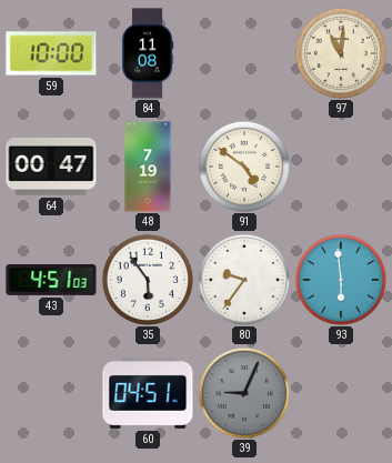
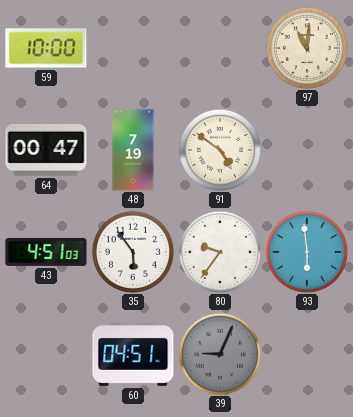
84: 11:08 -> none (148, 53)
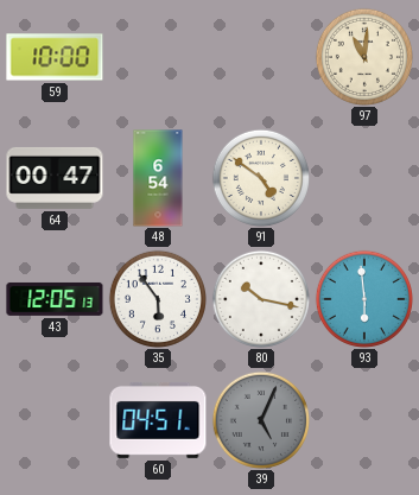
48: 7:19 -> 6:54 (158, 178)
43: 4:51 -> 12:05 (55, 299)
80: 9:36 -> 10:17 (261, 299)
39: 9:04 -> 5:04 (261, 420)
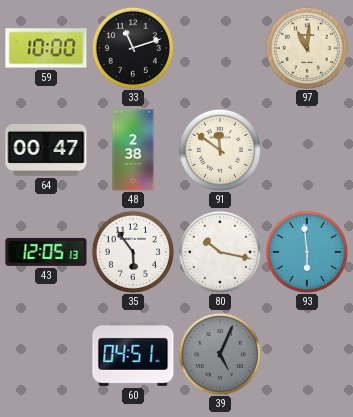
33: none -> 11:12 (133, 48)
48: 6:54 -> 2:38 (133, 150)
91: 4:51 -> 11:51 (220, 150)
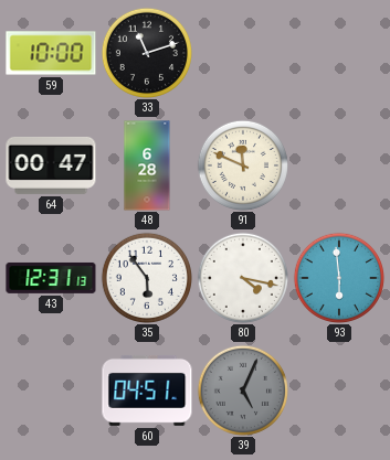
97: 11:01 -> none (307, 48)
48: 2:38 -> 6:28 (147, 165)
91: 11:51 -> 11:49 (243, 165)
43: 12:05 -> 12:31 (51, 278)
80: 10:17 -> 4:17 (243, 278)
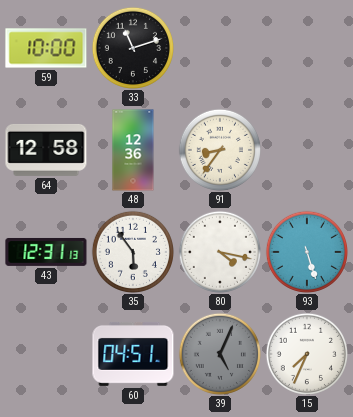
64: 00:47 -> 12:58 (46, 150)
48: 6:28 -> 12:36 (133, 150)
91: 11:49 -> 8:36 (220, 150)
93: 5:59 -> 5:27 (307, 252)
15: none -> 7:34 (307, 354)
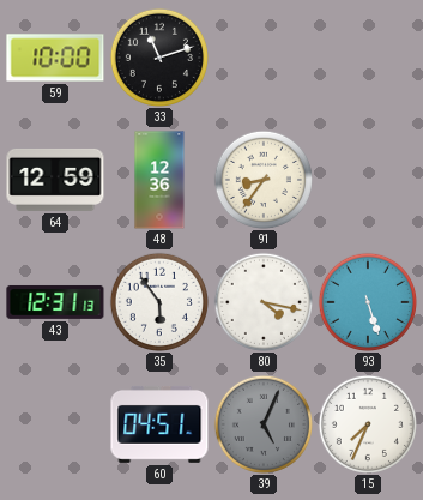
64: 12:58 -> 12:59 (55, 180)
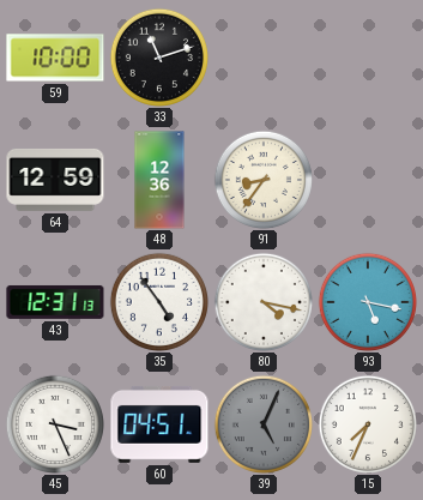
35: 5:54 -> 4:54 (159, 302)
93: 5:27 -> 5:17 (368, 302)
45: none -> 3:26 (55, 424)
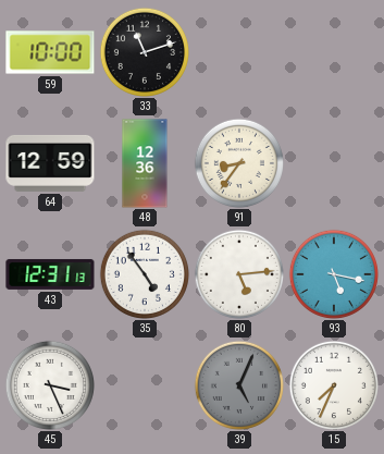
80: 4:17 -> 5:14 (239, 274)
60: 04:51 -> none (159, 424)
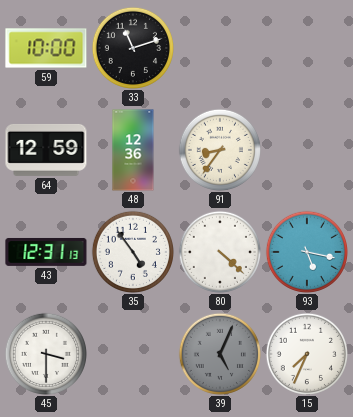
80: 5:14 -> 4:22 (220, 252)
45: 3:26 -> 3:30 (46, 354)
